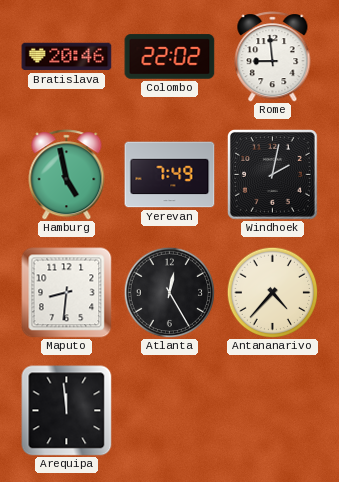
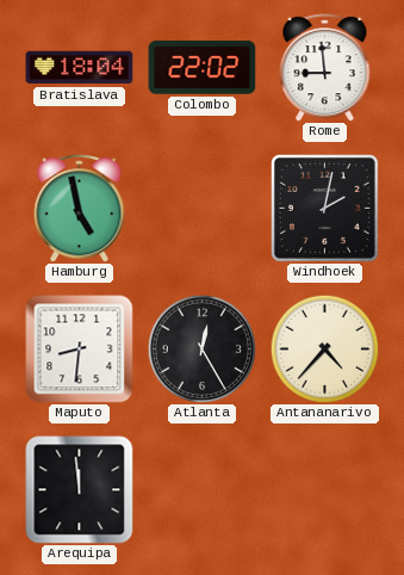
Bratislava: 20:46 -> 18:04 (80, 68)
Yerevan: 7:49 -> none (170, 175)
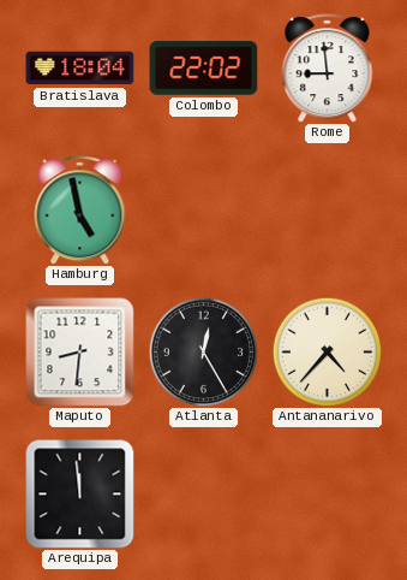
Windhoek: 2:02 -> none (324, 208)
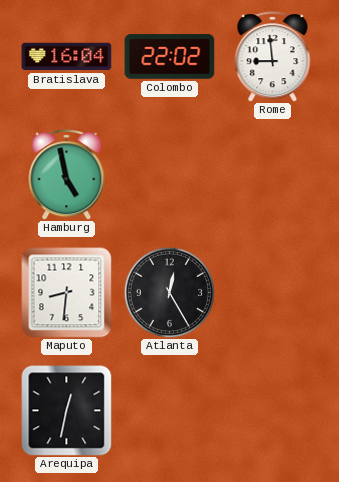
Bratislava: 18:04 -> 16:04 (67, 57)
Antananarivo: 4:37 -> none (327, 351)
Arequipa: 11:59 -> 12:32 (67, 411)
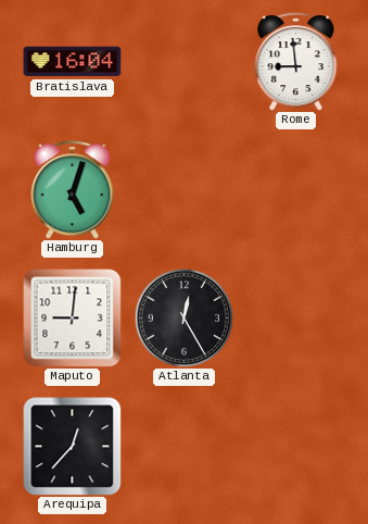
Colombo: 22:02 -> none (170, 57)
Hamburg: 4:58 -> 5:03 (73, 190)
Maputo: 8:31 -> 9:01 (73, 319)
Arequipa: 12:32 -> 12:37 (73, 447)
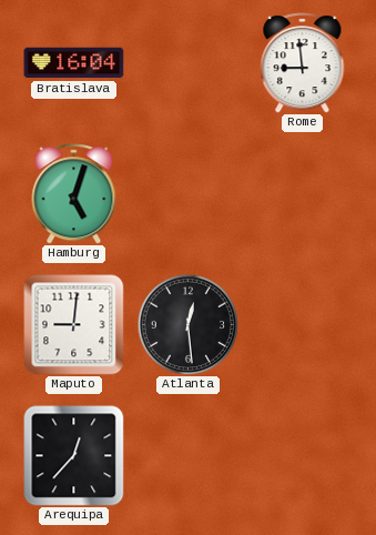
Atlanta: 12:25 -> 12:29 (187, 324)
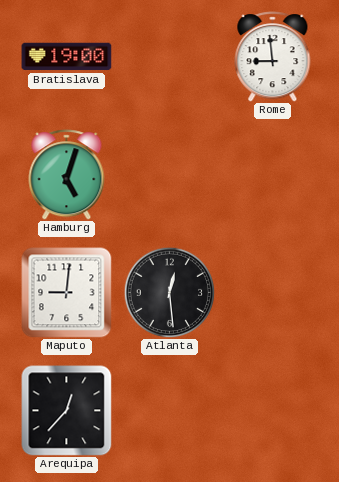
Bratislava: 16:04 -> 19:00 (67, 57)
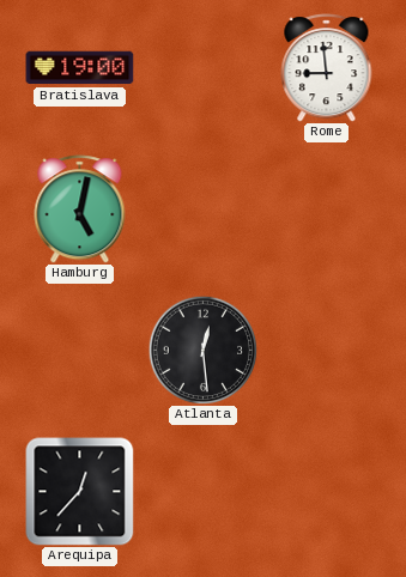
Hamburg: 5:03 -> 5:02 (80, 209)
Maputo: 9:01 -> none (67, 293)
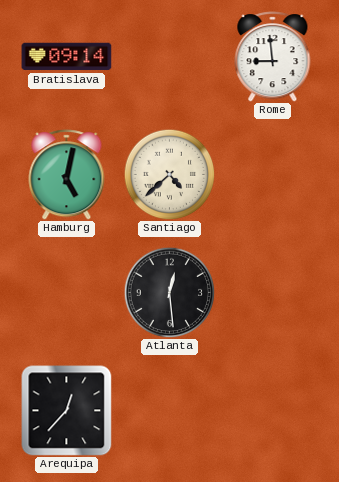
Bratislava: 19:00 -> 09:14 (67, 57)
Santiago: none -> 4:38 (169, 174)
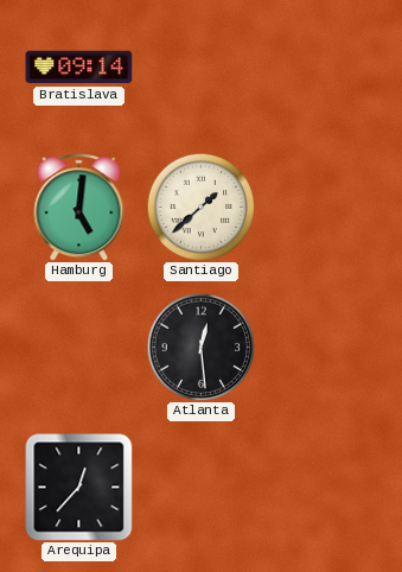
Rome: 8:59 -> none (273, 57)
Hamburg: 5:02 -> 5:01 (79, 208)
Santiago: 4:38 -> 1:38 (200, 206)
